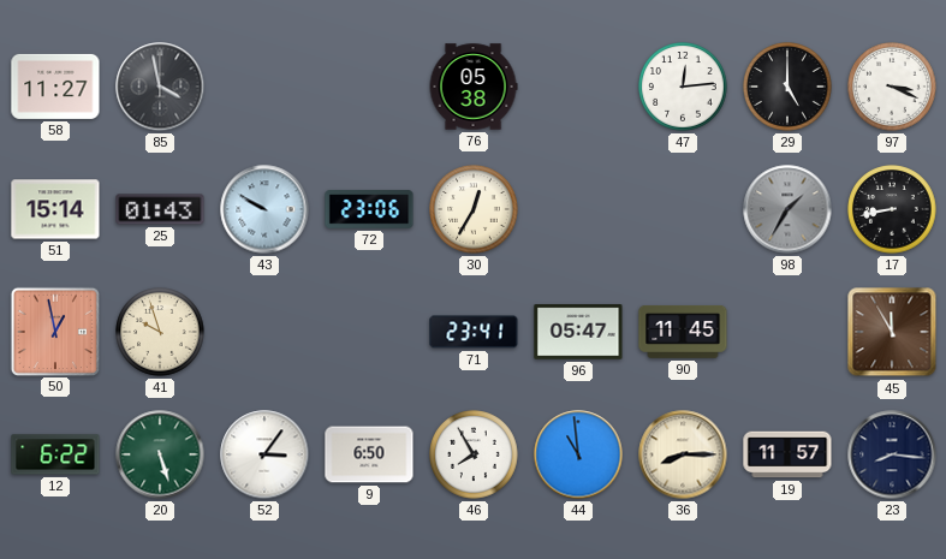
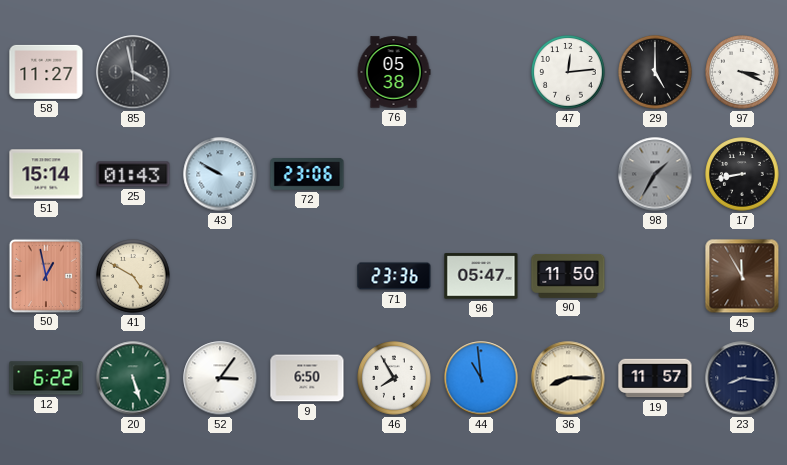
30: 12:35 -> none (474, 209)
41: 9:57 -> 4:50 (133, 276)
71: 23:41 -> 23:36 (394, 276)
90: 11:45 -> 11:50 (568, 277)
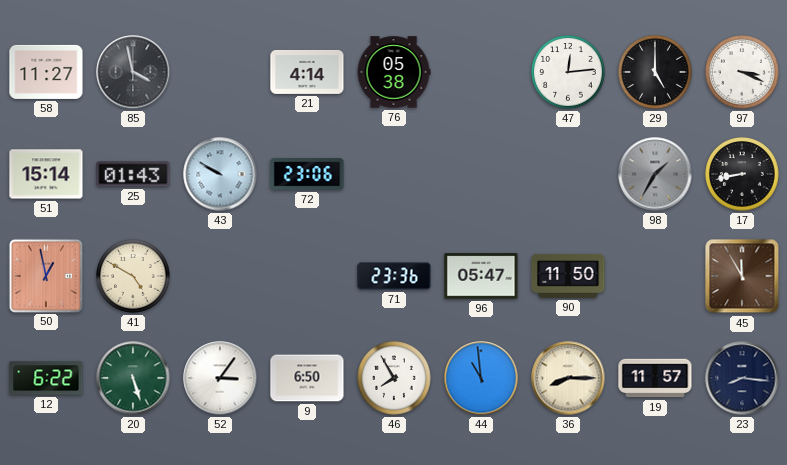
21: none -> 4:14 (307, 72)
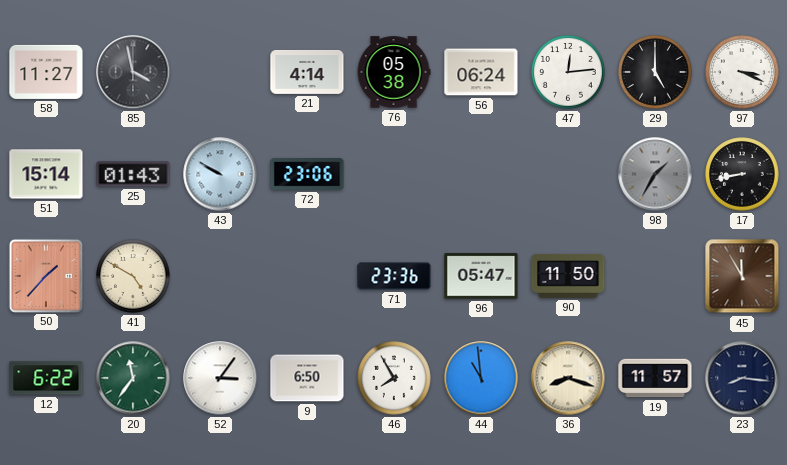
56: none -> 06:24 (481, 72)
50: 12:58 -> 1:37 (45, 275)
20: 5:27 -> 11:36 (133, 378)
36: 8:15 -> 8:18 (568, 378)
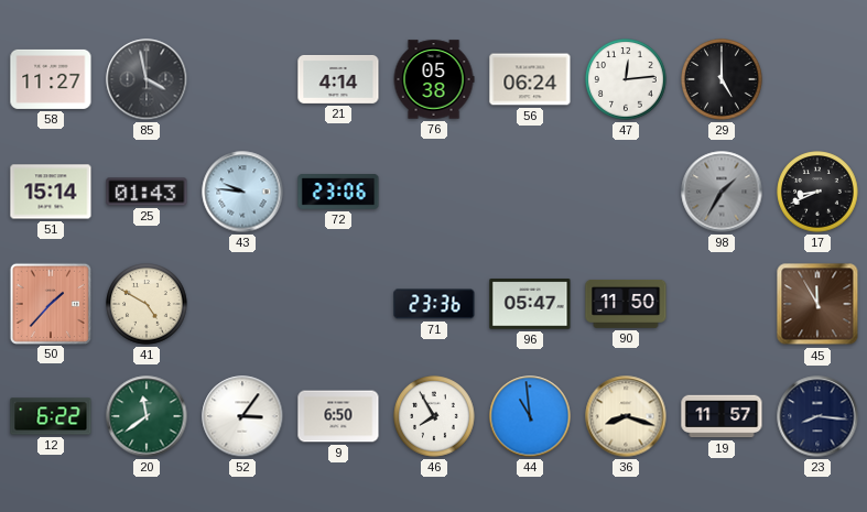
97: 3:19 -> none (742, 72)
43: 9:50 -> 9:46 (242, 192)
17: 8:43 -> 8:41 (817, 192)
20: 11:36 -> 11:39 (147, 416)
